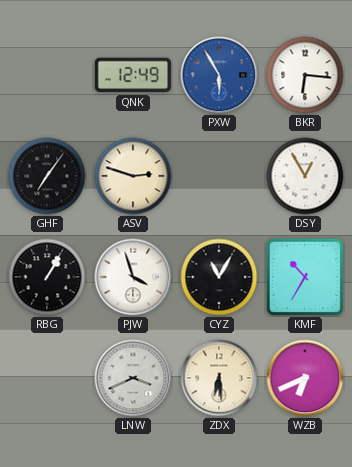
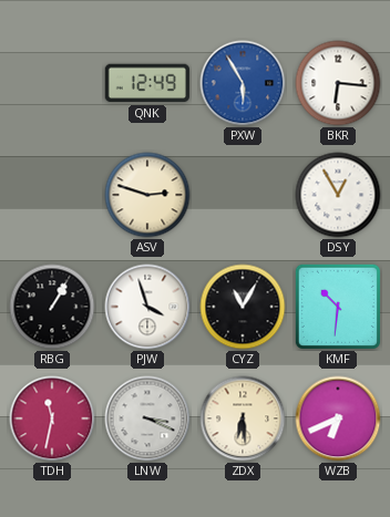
GHF: 7:06 -> none (47, 176)
KMF: 10:35 -> 10:31 (338, 307)
TDH: none -> 11:32 (52, 418)
LNW: 3:41 -> 3:19 (147, 418)
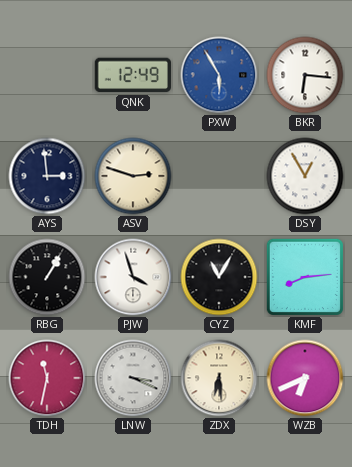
AYS: none -> 2:59 (47, 176)
KMF: 10:31 -> 8:14 (305, 277)
